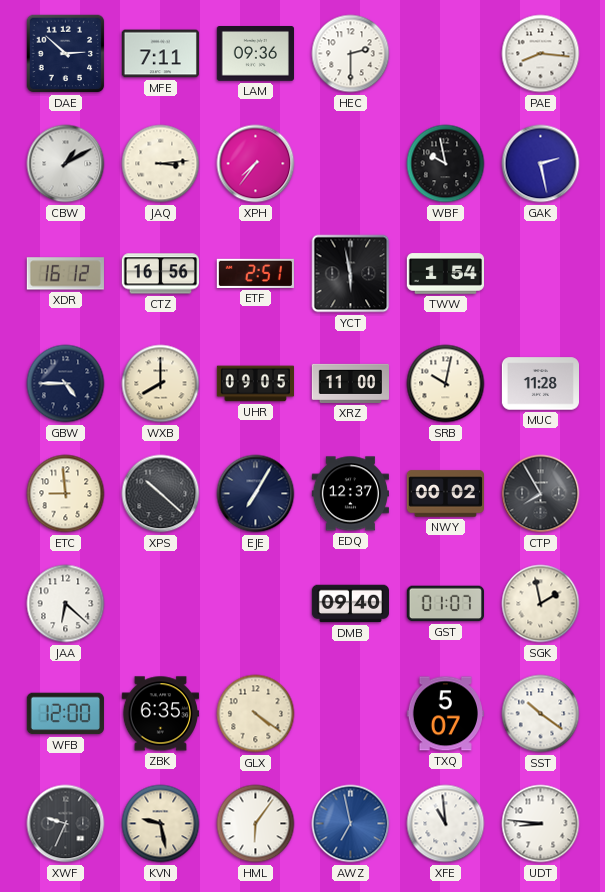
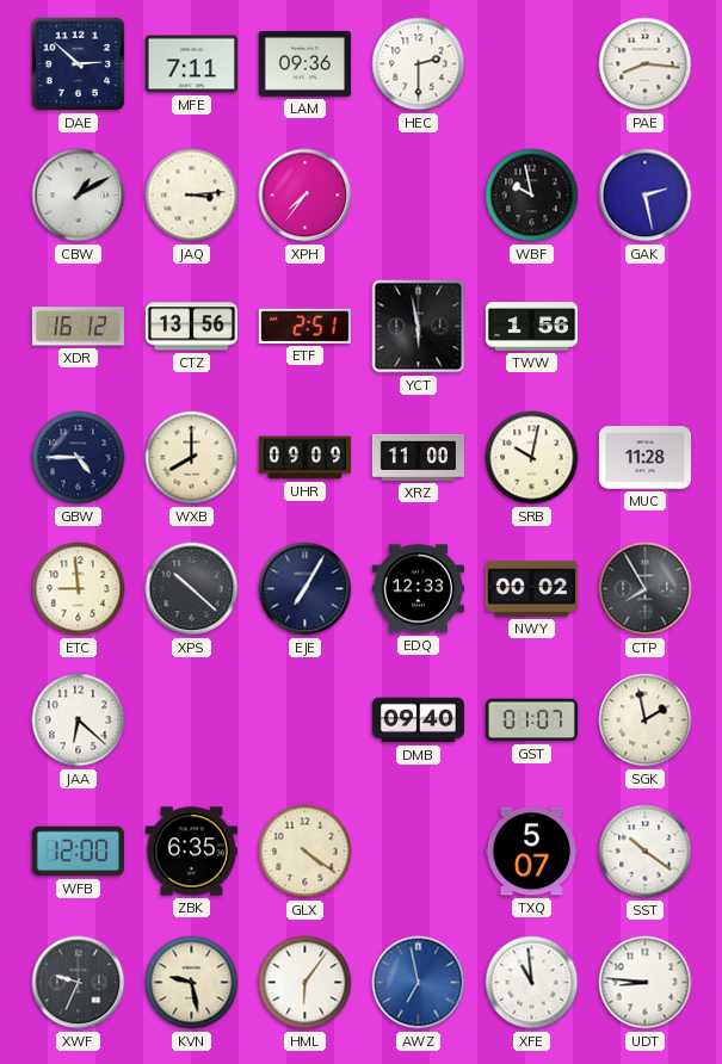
CTZ: 16:56 -> 13:56 (191, 327)
TWW: 1:54 -> 1:56 (531, 327)
UHR: 09:05 -> 09:09 (304, 458)
EDQ: 12:37 -> 12:33 (418, 589)
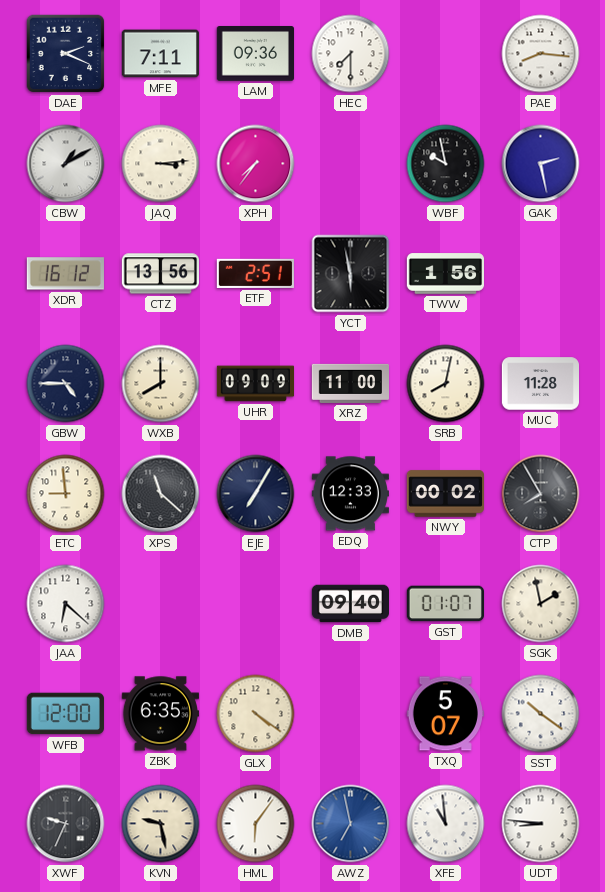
DAE: 2:52 -> 2:19 (66, 54)
HEC: 2:30 -> 7:30 (351, 54)
SRB: 10:02 -> 8:02 (446, 384)
XPS: 10:22 -> 11:22 (161, 494)
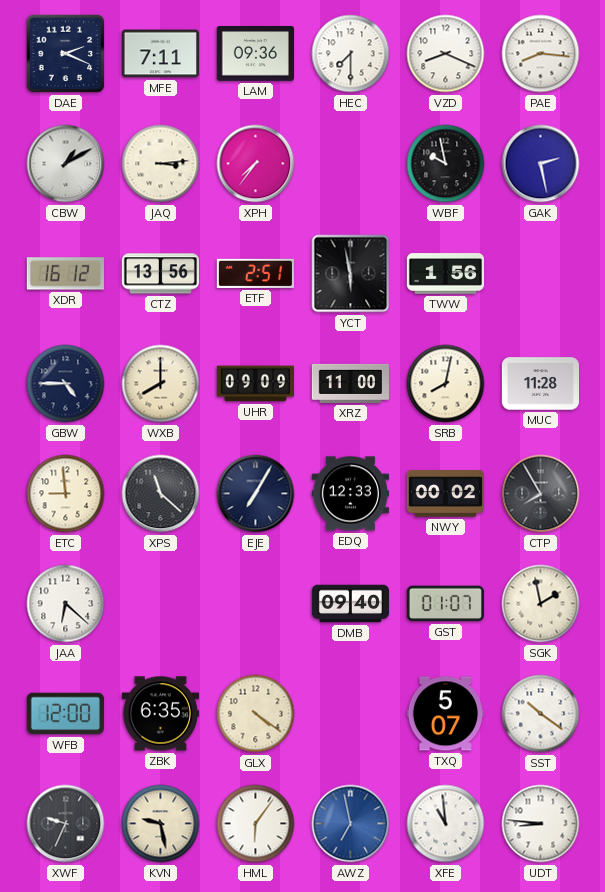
VZD: none -> 8:19 (446, 54)
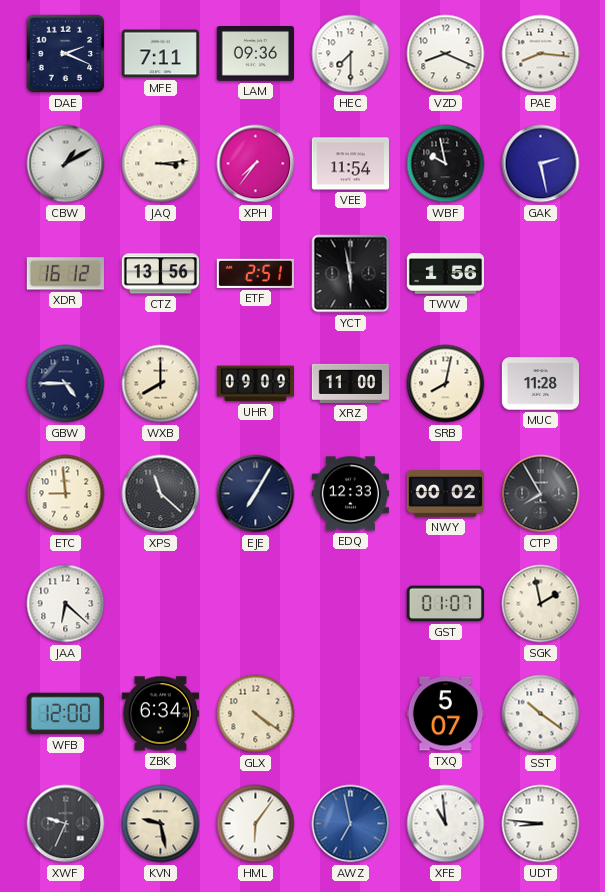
VEE: none -> 11:54 (350, 164)
DMB: 09:40 -> none (350, 604)
ZBK: 6:35 -> 6:34 (160, 714)
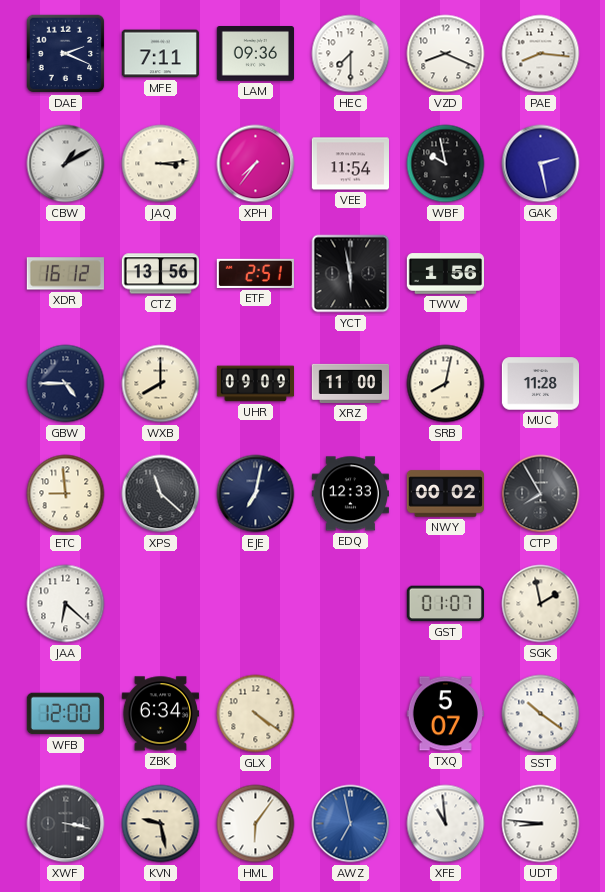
EJE: 7:05 -> 7:02 (256, 494)
XWF: 9:34 -> 3:17 (66, 824)
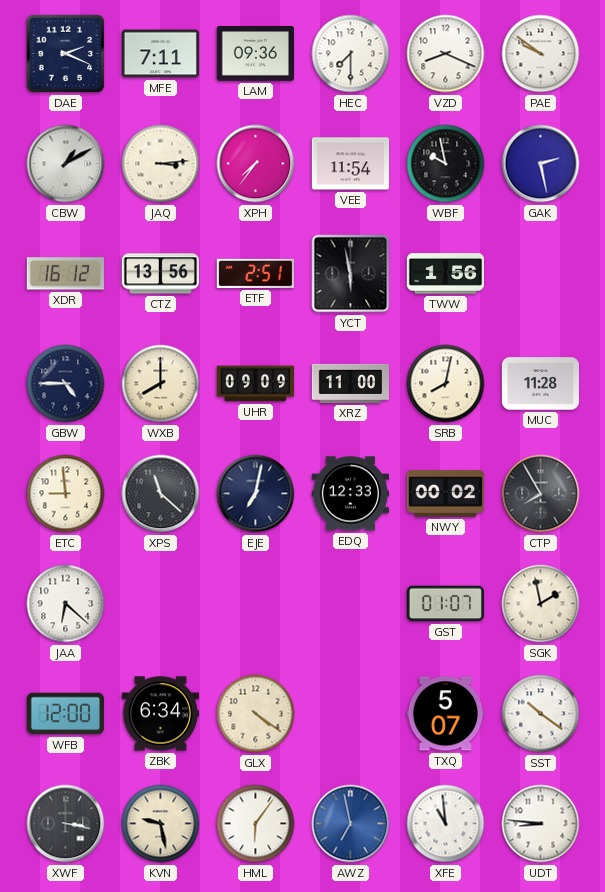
PAE: 8:16 -> 9:51 (541, 54)
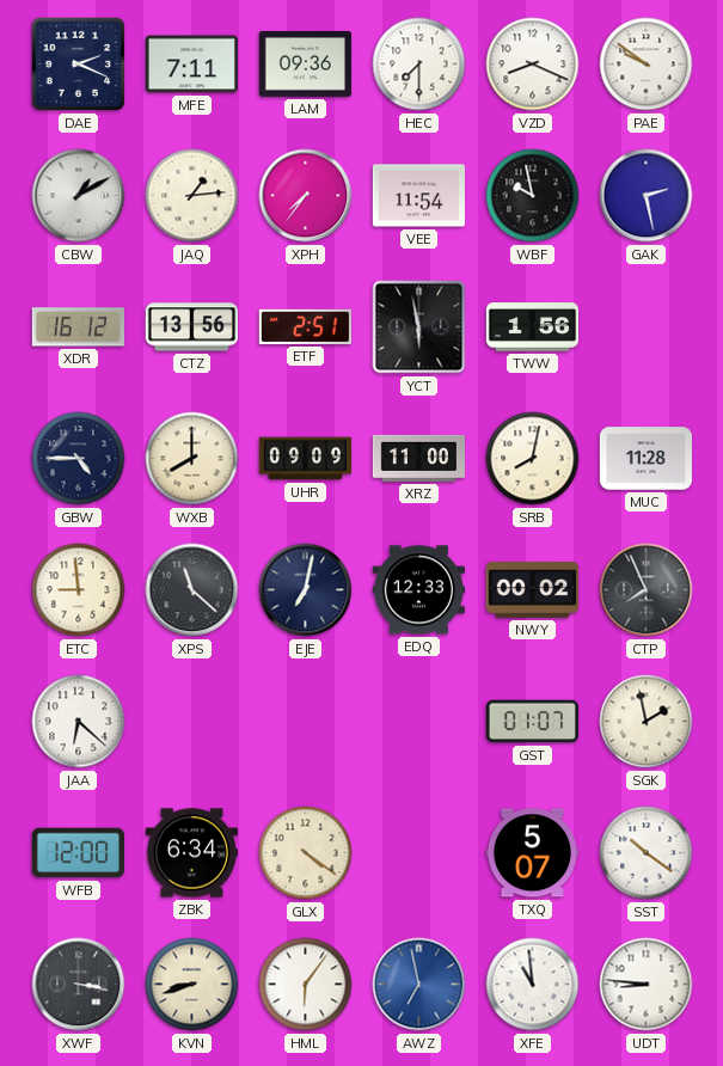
JAQ: 3:14 -> 1:14 (192, 196)
CTP: 7:55 -> 7:56 (647, 590)
KVN: 9:28 -> 8:42 (192, 985)
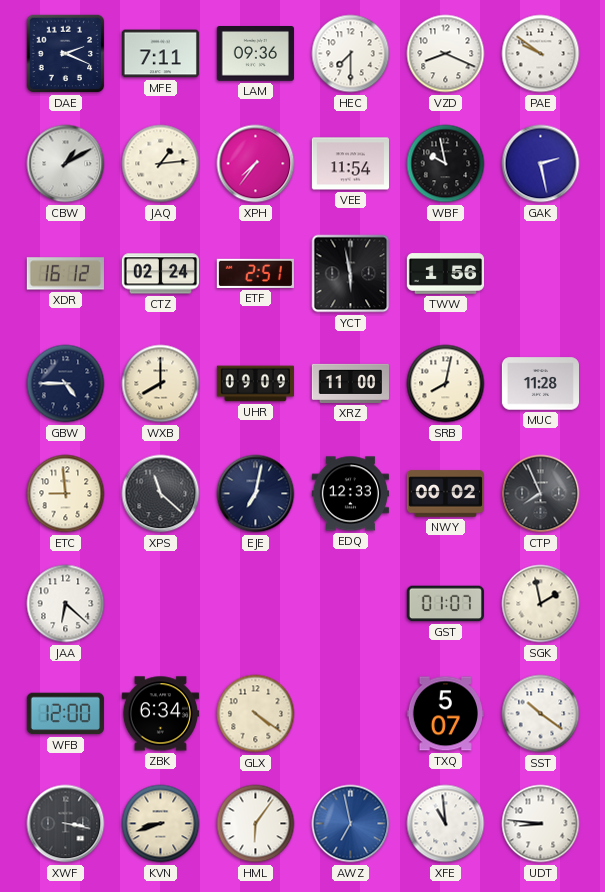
CTZ: 13:56 -> 02:24 (160, 274)
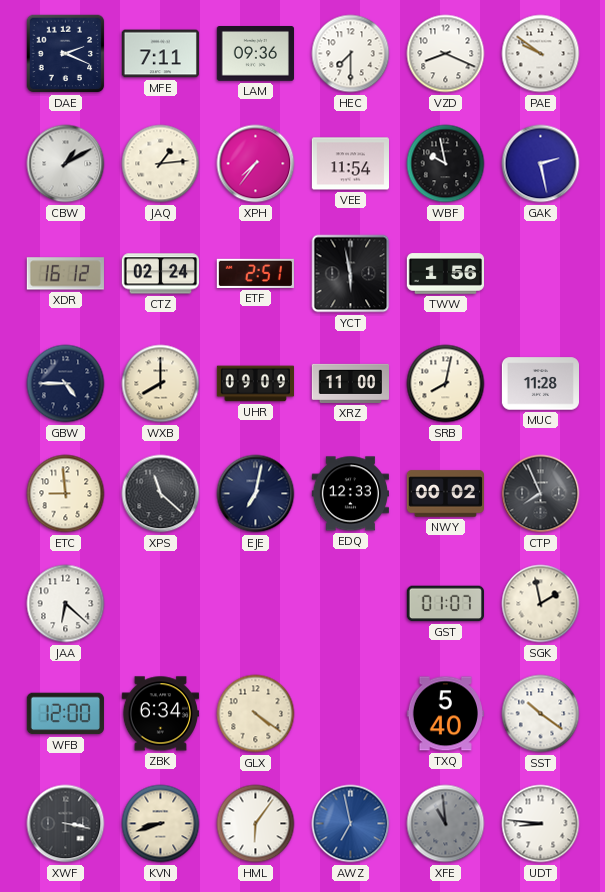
TXQ: 5:07 -> 5:40 (445, 714)
XFE dial: white -> grey (446, 824)
